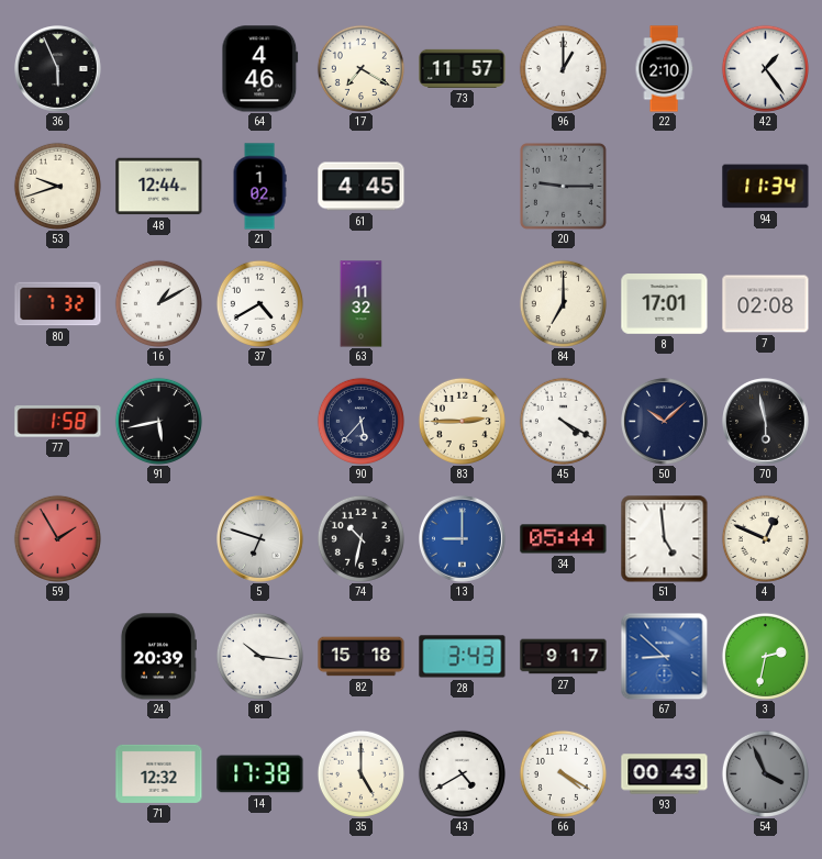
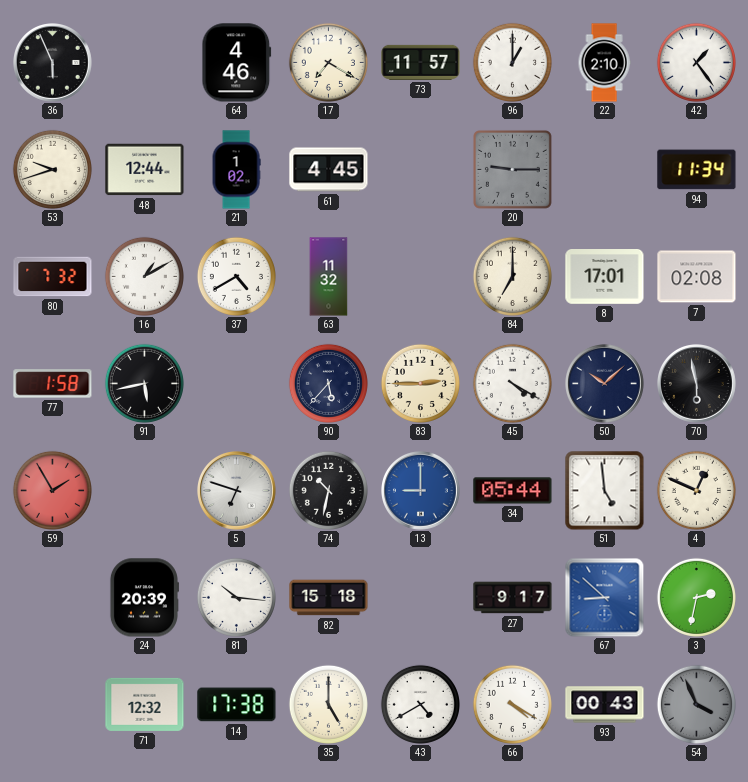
28: 3:43 -> none (463, 657)
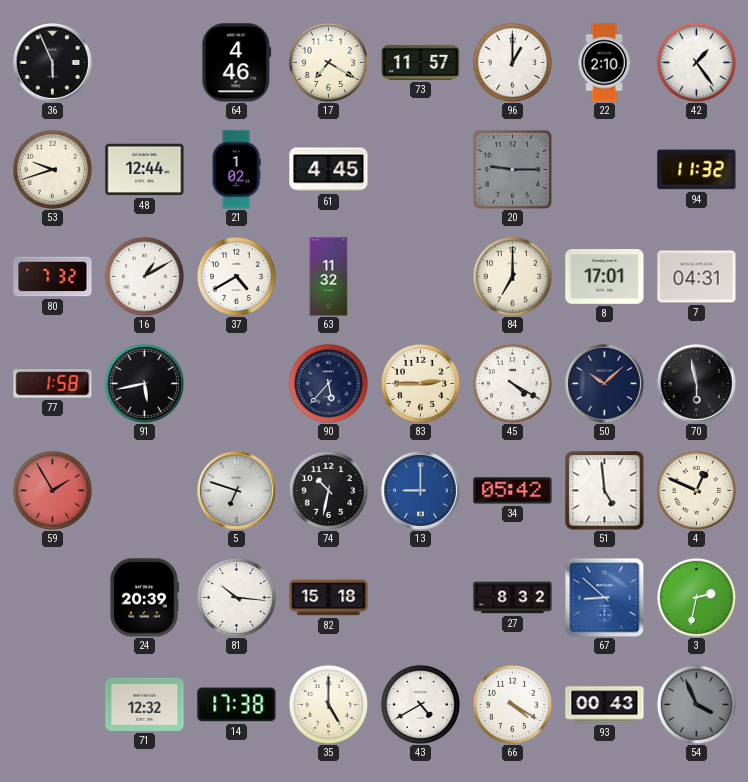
94: 11:34 -> 11:32 (697, 170)
7: 02:08 -> 04:31 (697, 277)
34: 05:44 -> 05:42 (513, 491)
27: 9:17 -> 8:32 (513, 598)
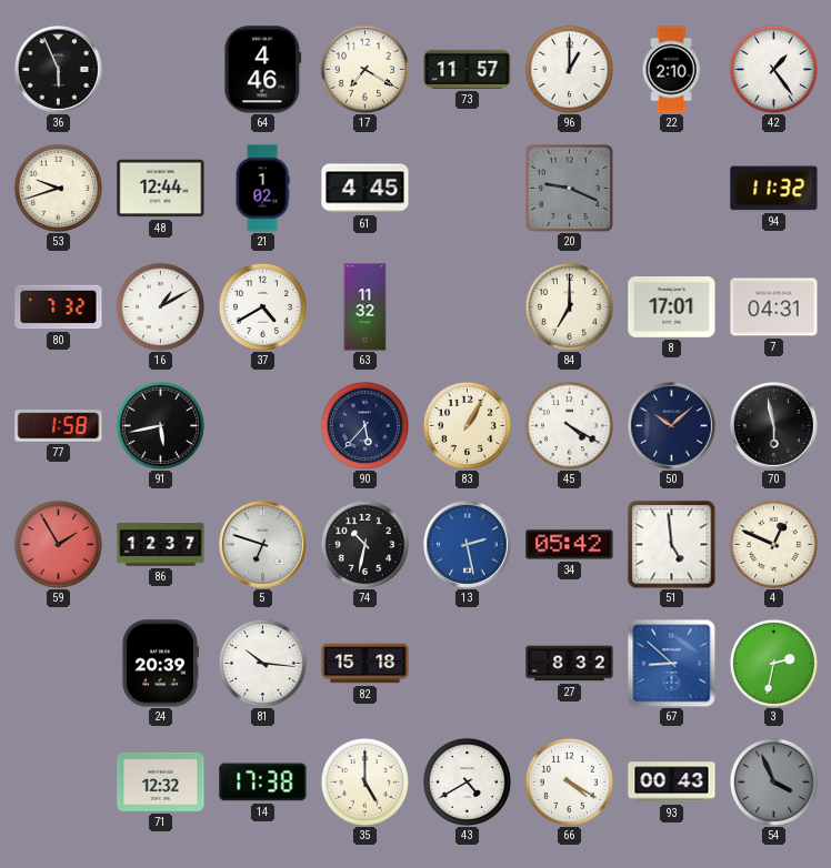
20: 9:15 -> 9:19 (569, 188)
83: 2:45 -> 1:05 (467, 425)
86: none -> 12:37 (161, 545)
13: 9:00 -> 2:28 (468, 545)
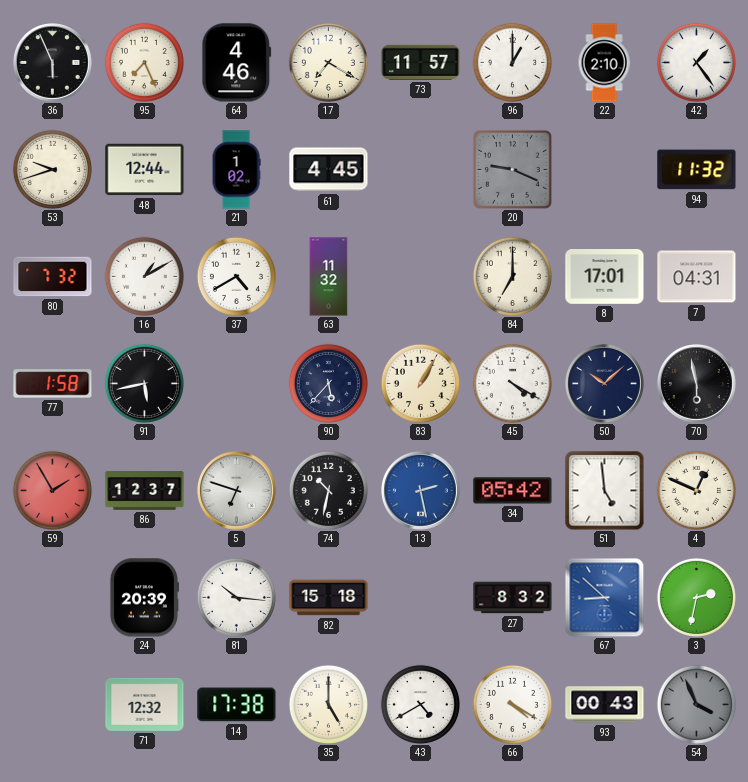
95: none -> 7:26 (144, 62)
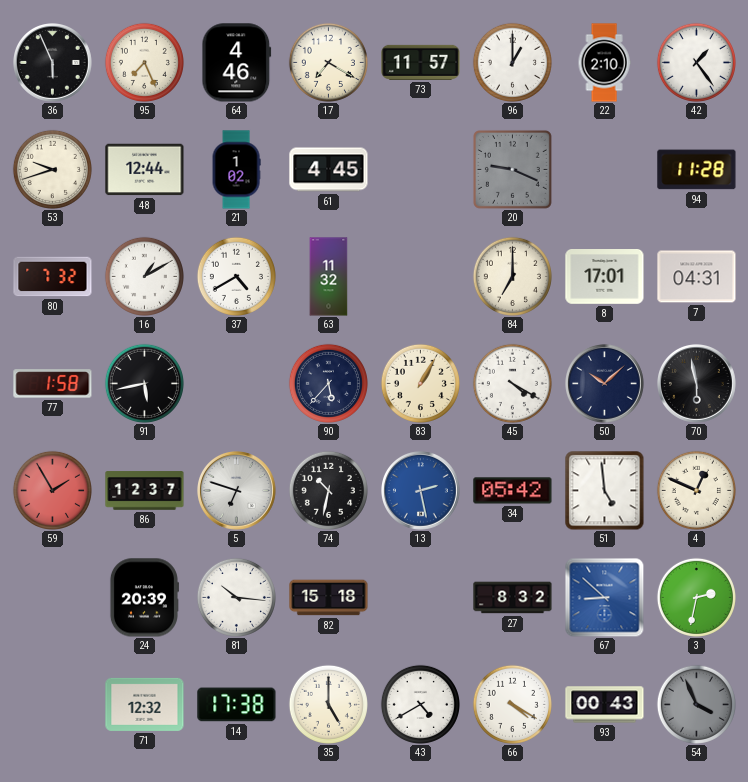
94: 11:32 -> 11:28 (697, 170)
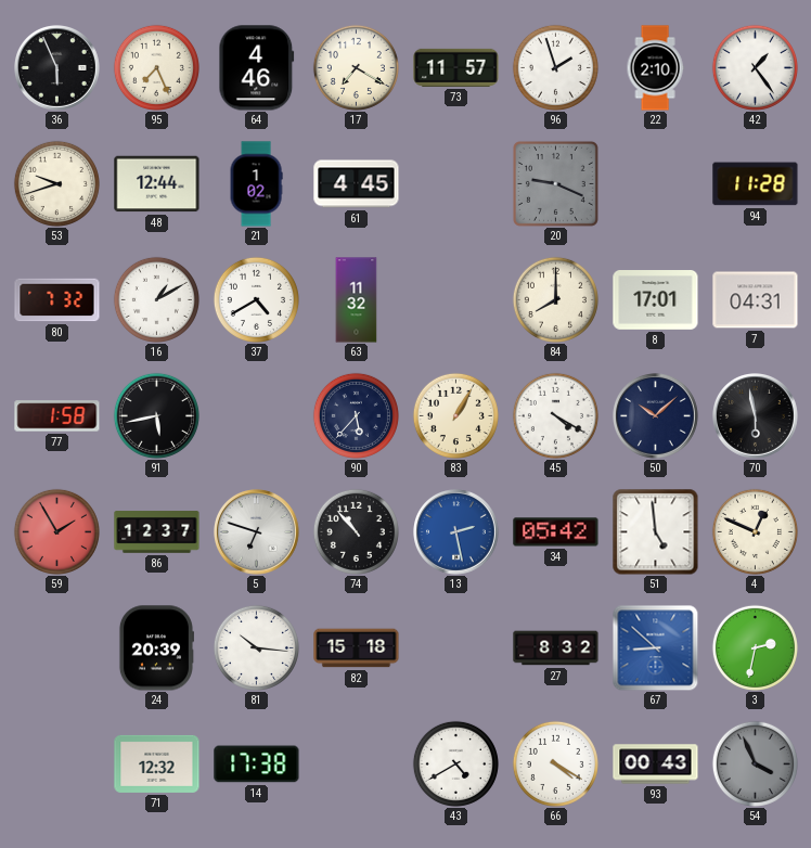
96: 1:00 -> 1:57 (555, 67)
84: 7:00 -> 8:00 (555, 299)
74: 10:32 -> 10:53 (356, 531)
35: 5:00 -> none (328, 704)
